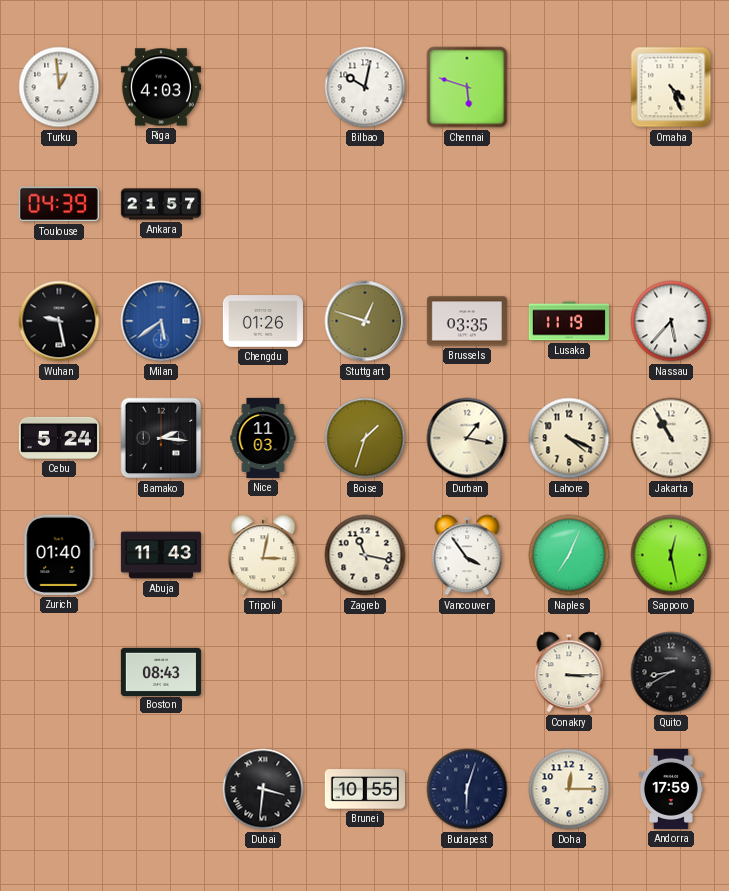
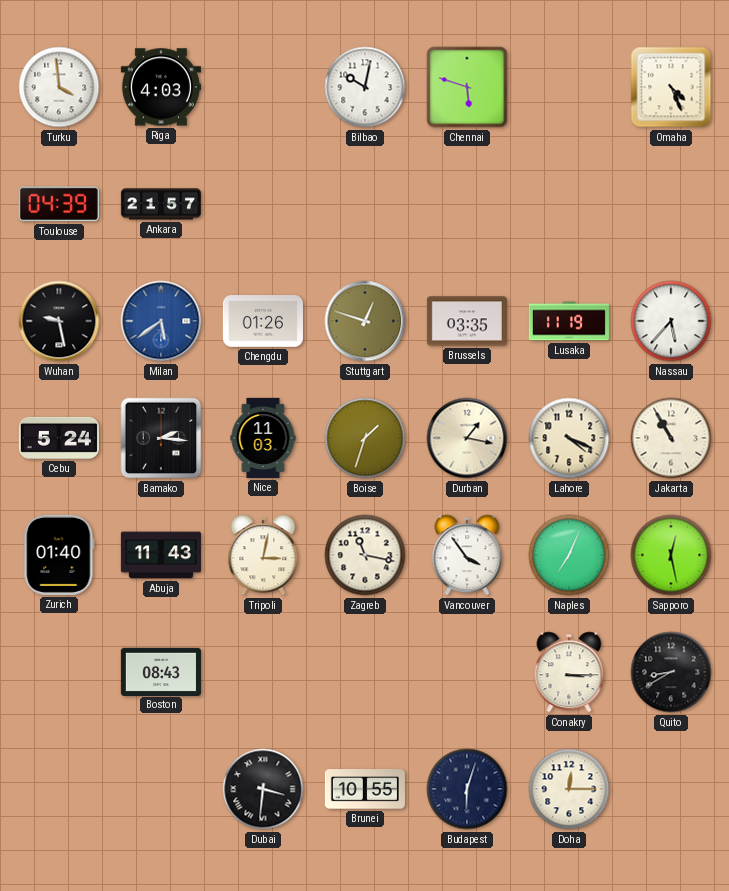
Turku: 12:59 -> 3:59 (59, 87)
Andorra: 17:59 -> none (671, 789)
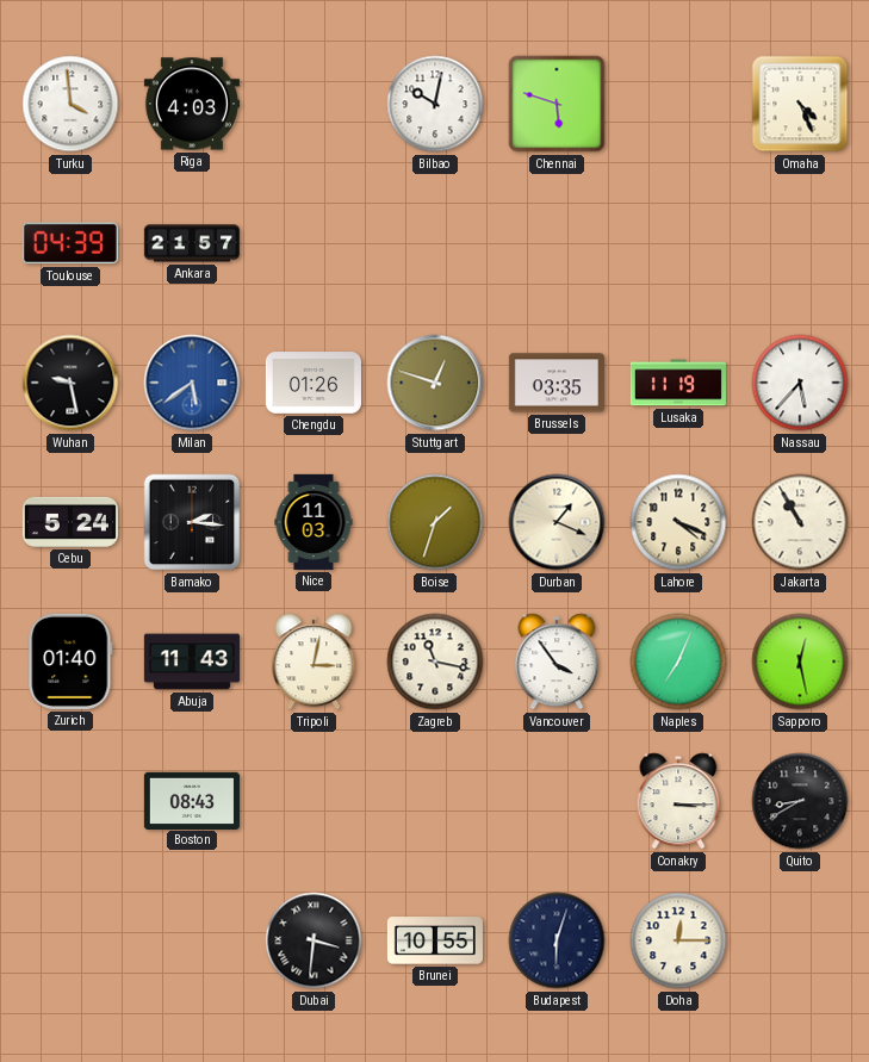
Durban: 1:17 -> 1:19 (557, 522)
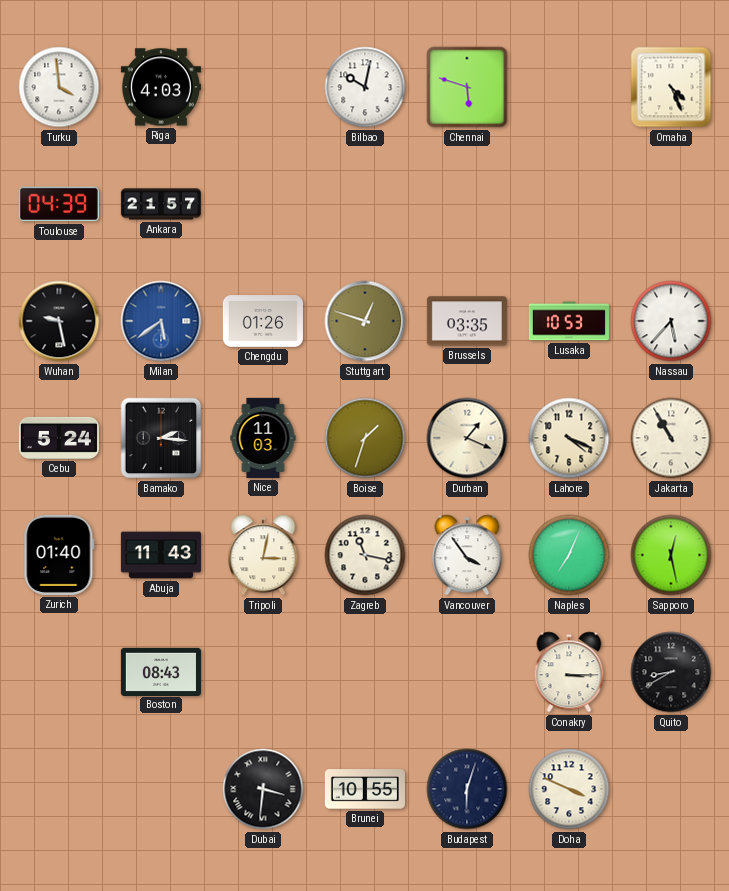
Lusaka: 11:19 -> 10:53 (569, 321)
Doha: 12:15 -> 3:49 (569, 789)
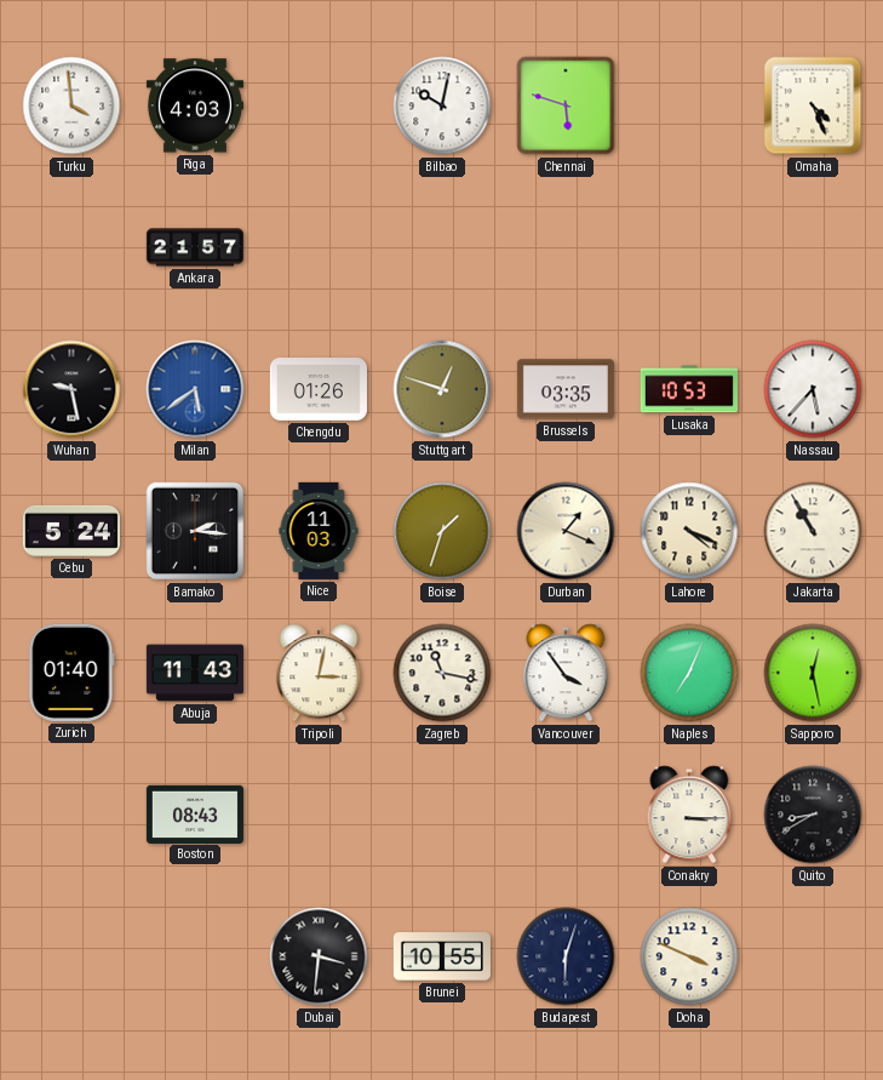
Toulouse: 04:39 -> none (59, 204)
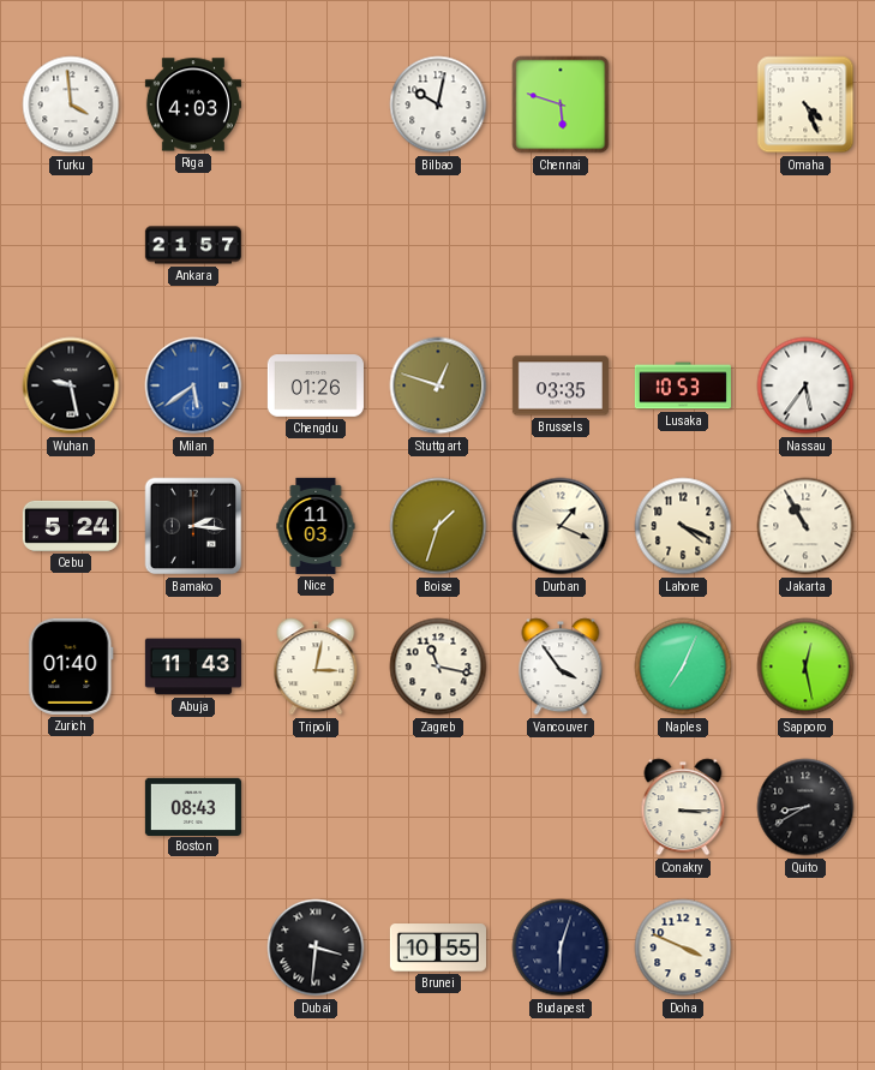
Nassau: 5:37 -> 5:36 (805, 385)
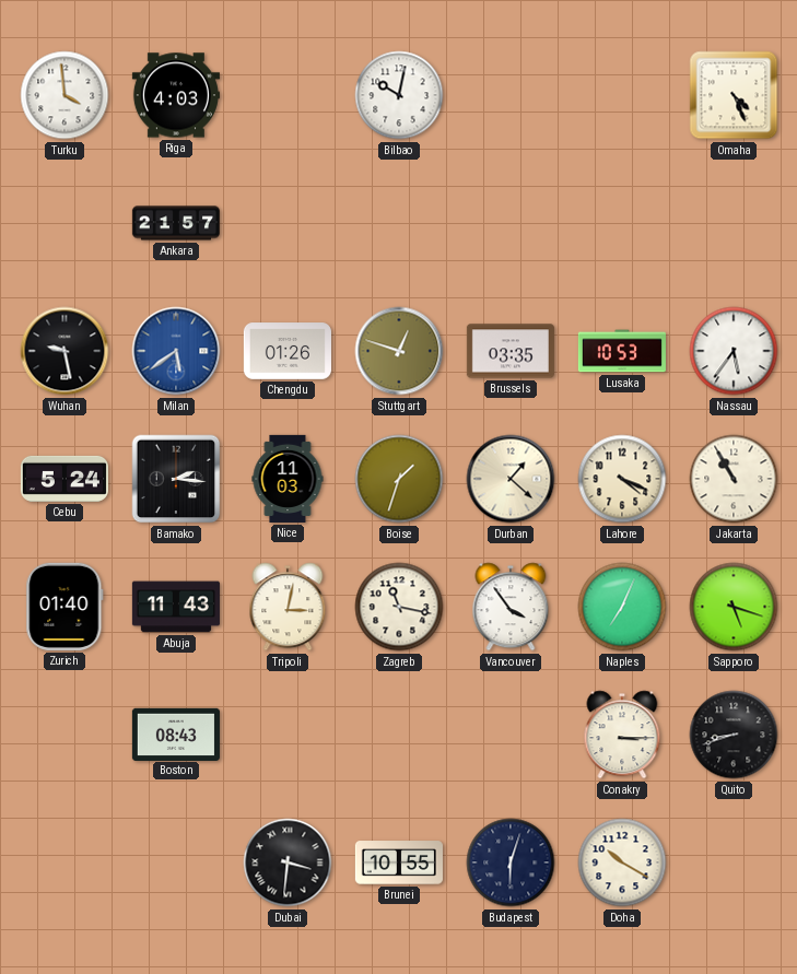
Chennai: 5:48 -> none (561, 104)
Durban: 1:19 -> 1:22 (511, 479)
Sapporo: 12:28 -> 5:18 (734, 607)
Quito: 8:40 -> 8:42 (734, 735)
Doha: 3:49 -> 10:20 (622, 862)
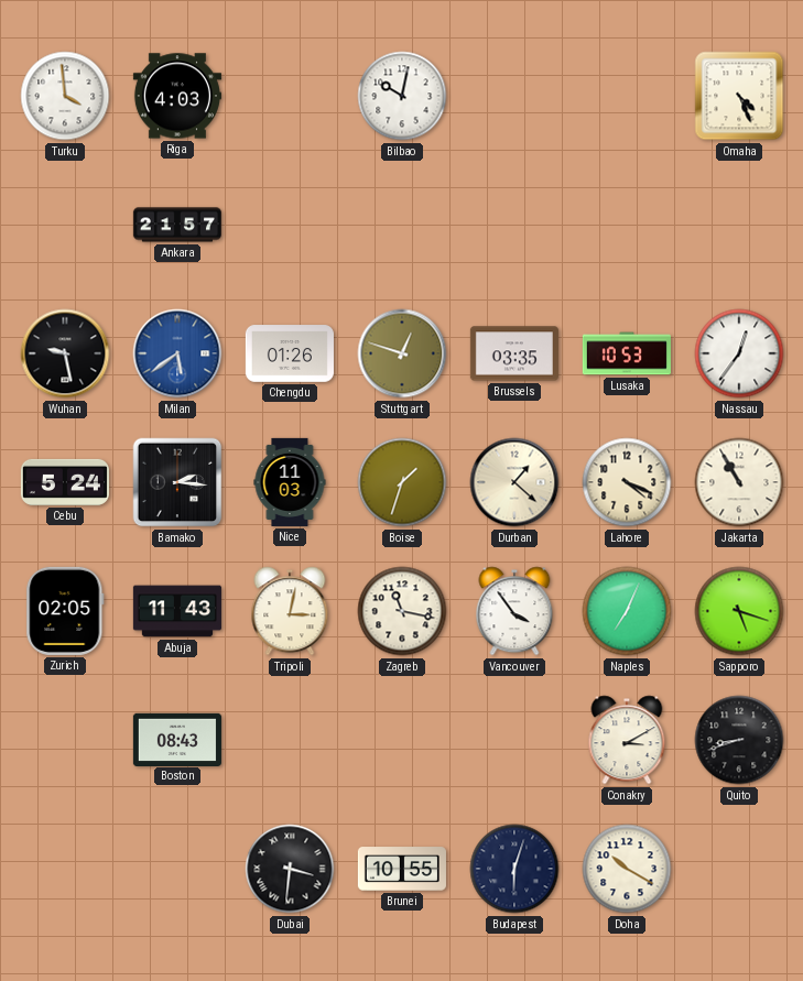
Nassau: 5:36 -> 12:36 (739, 353)
Zurich: 01:40 -> 02:05 (65, 611)
Conakry: 3:15 -> 3:10 (627, 740)
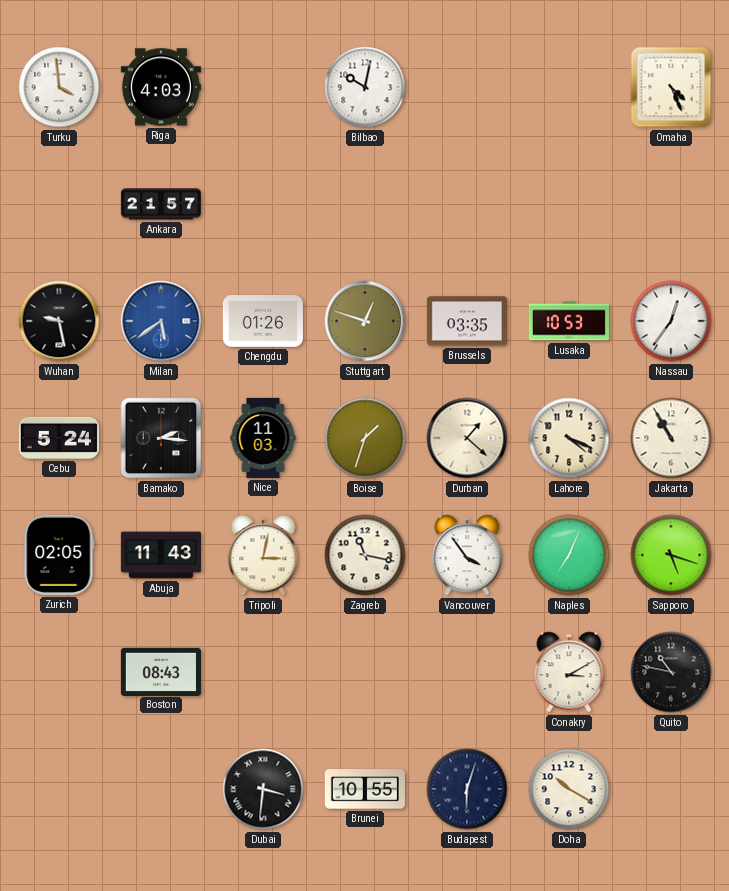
Quito: 8:42 -> 10:47 (671, 672)
